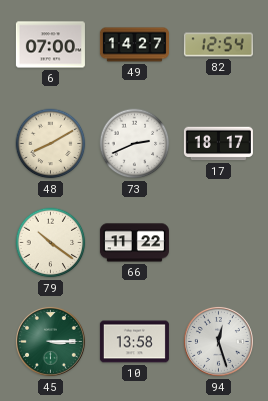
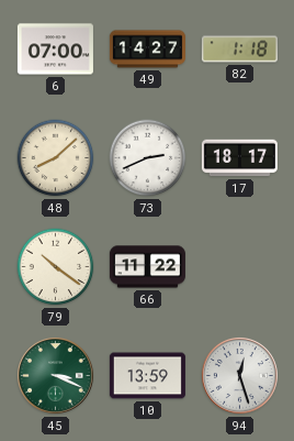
82: 12:54 -> 1:18 (239, 49)
48: 8:10 -> 8:08 (56, 158)
45: 3:15 -> 3:19 (55, 375)
10: 13:58 -> 13:59 (147, 376)
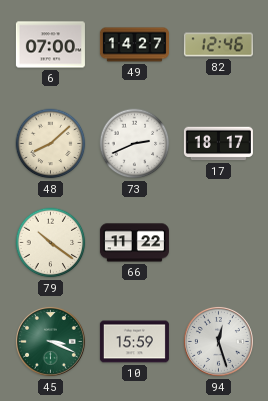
82: 1:18 -> 12:46 (218, 45)
10: 13:59 -> 15:59 (134, 342)
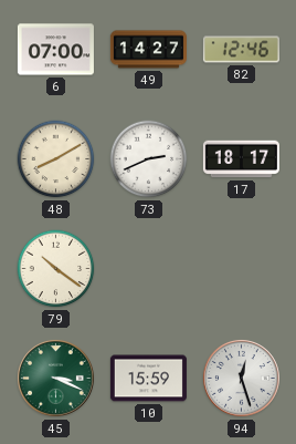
48: 8:08 -> 8:10 (56, 159)
66: 11:22 -> none (134, 243)
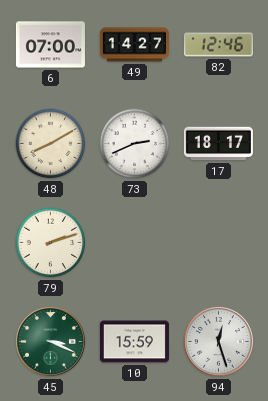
79: 10:21 -> 2:12 (51, 243)
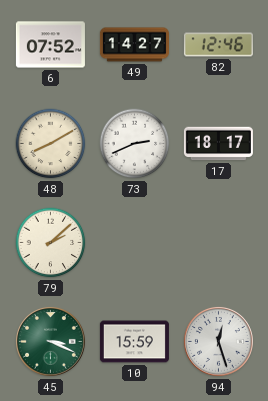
6: 07:00 -> 07:52 (50, 45)
79: 2:12 -> 2:08 (51, 243)
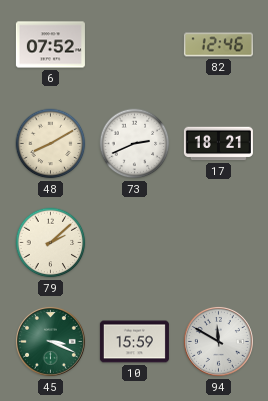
49: 14:27 -> none (134, 45)
17: 18:17 -> 18:21 (218, 144)
94: 12:27 -> 11:50 (218, 341)
